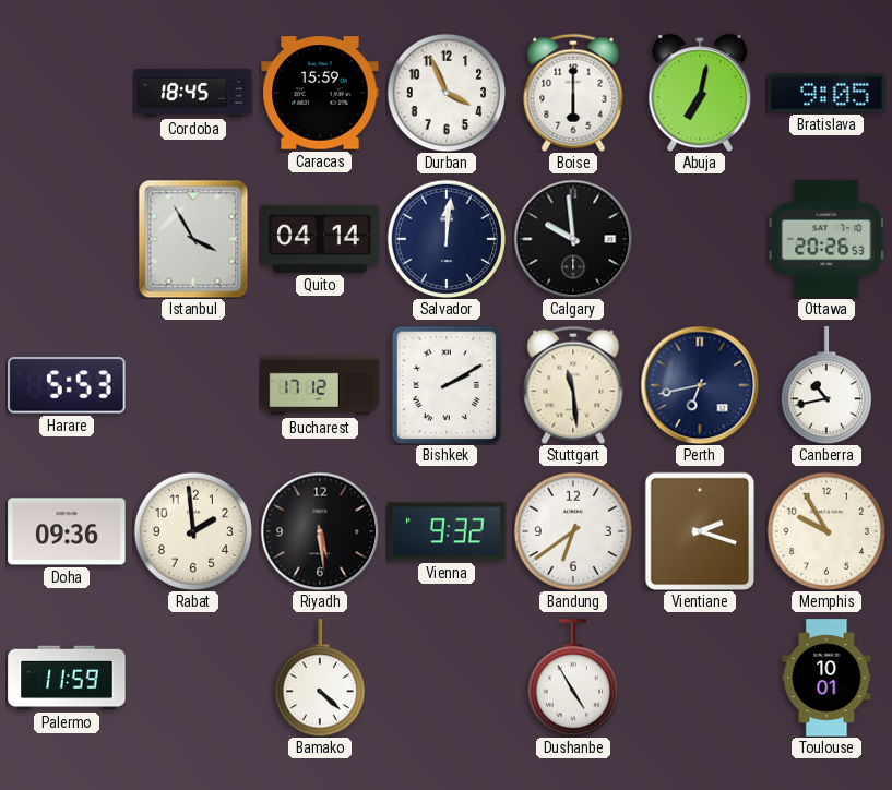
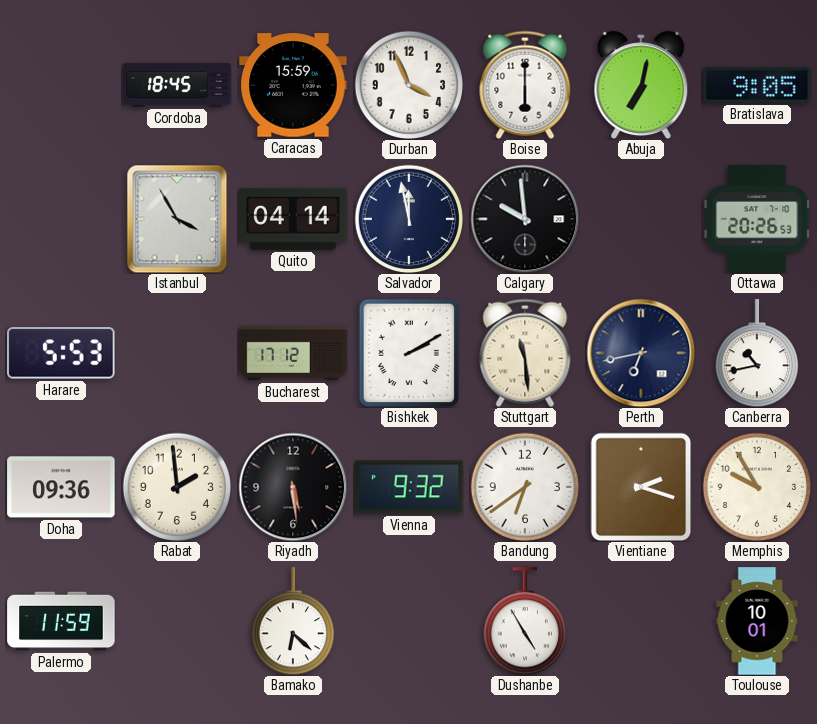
Salvador: 12:01 -> 11:58 (409, 219)
Bamako: 4:22 -> 6:22 (292, 621)
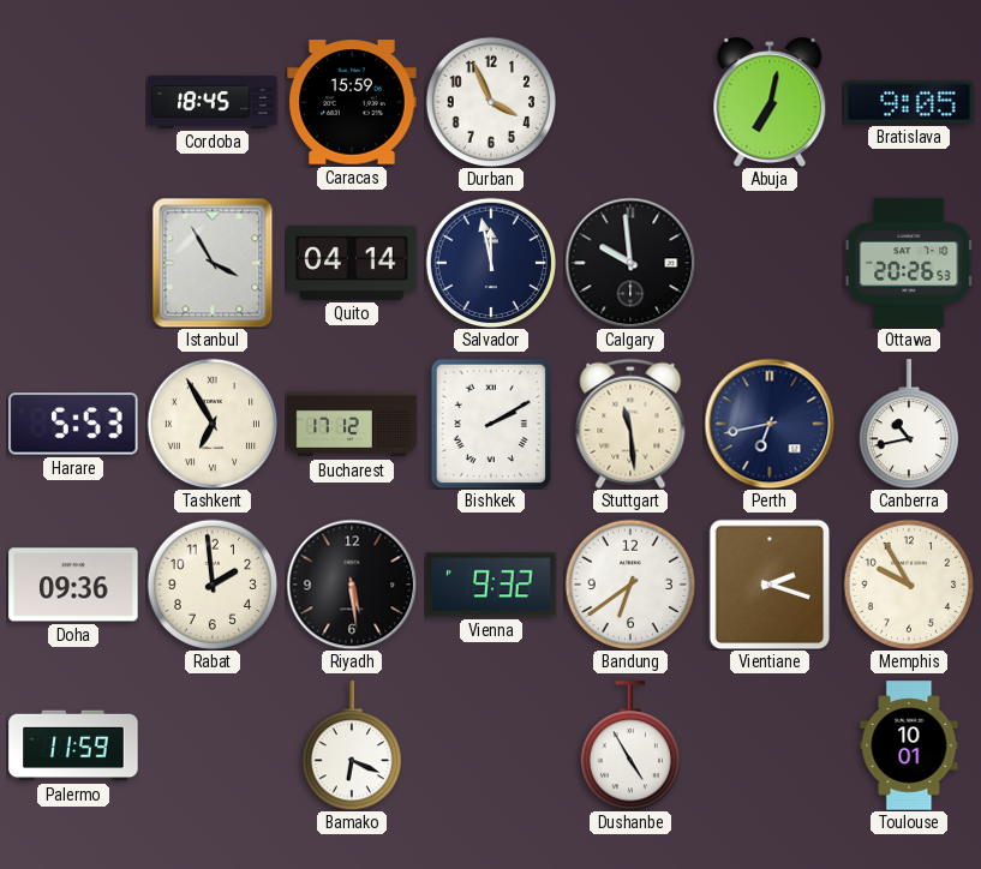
Boise: 6:00 -> none (525, 85)
Tashkent: none -> 6:55 (213, 424)
Bamako: 6:22 -> 6:19 (351, 745)
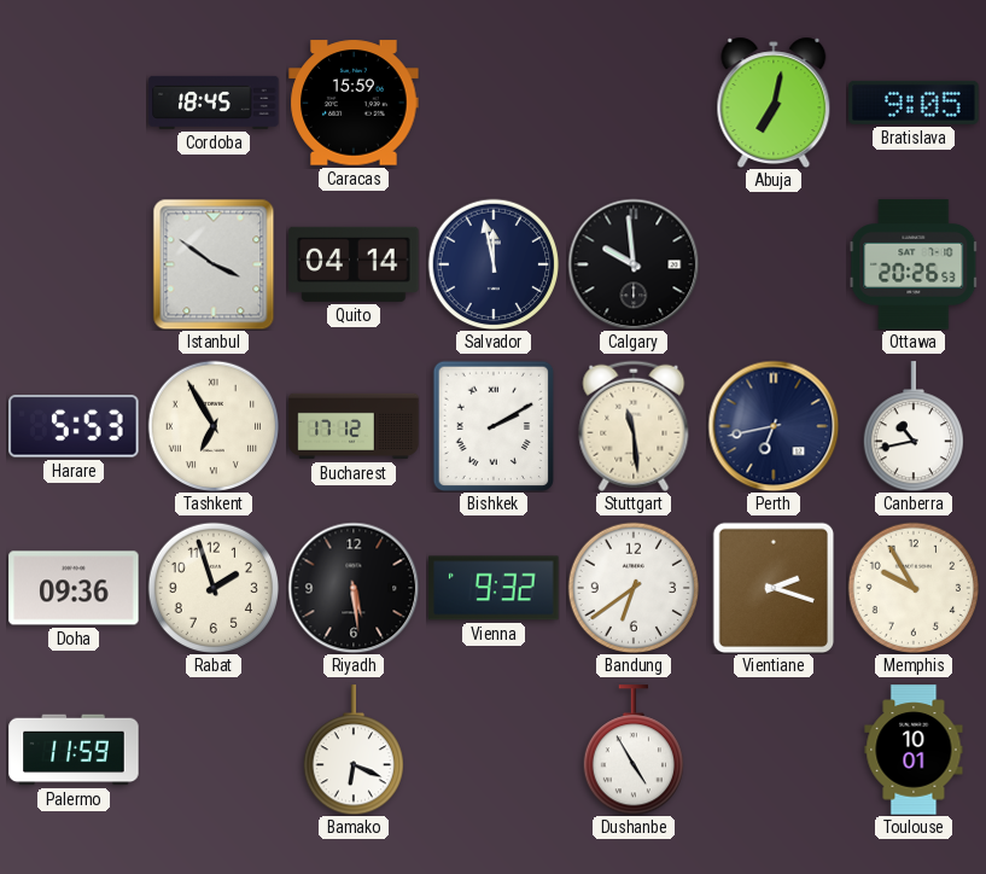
Durban: 3:56 -> none (491, 102)
Istanbul: 3:55 -> 3:51 (214, 264)
Rabat: 1:59 -> 1:57 (214, 588)
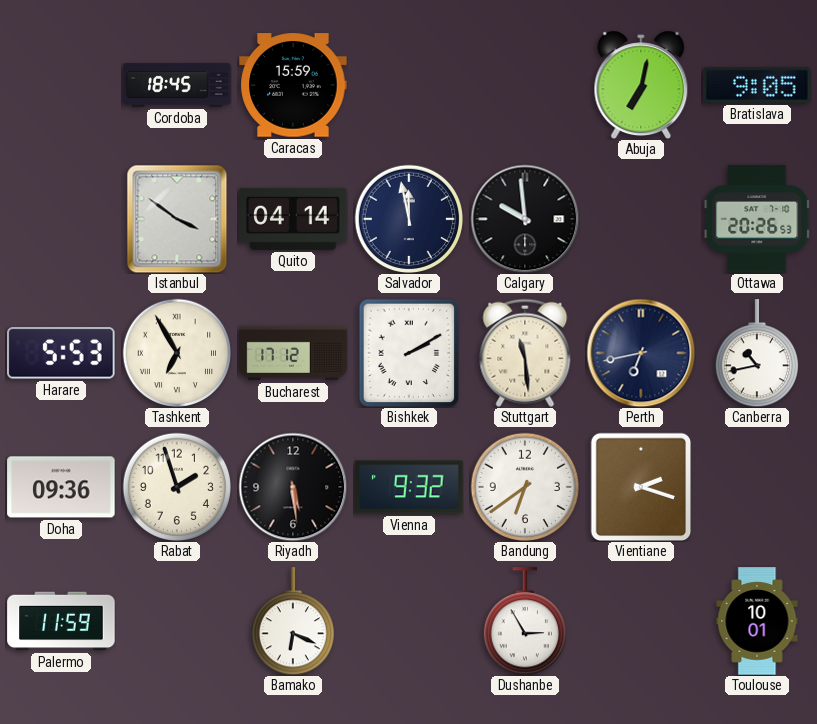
Memphis: 9:55 -> none (914, 588)
Dushanbe: 4:55 -> 2:55 (524, 621)
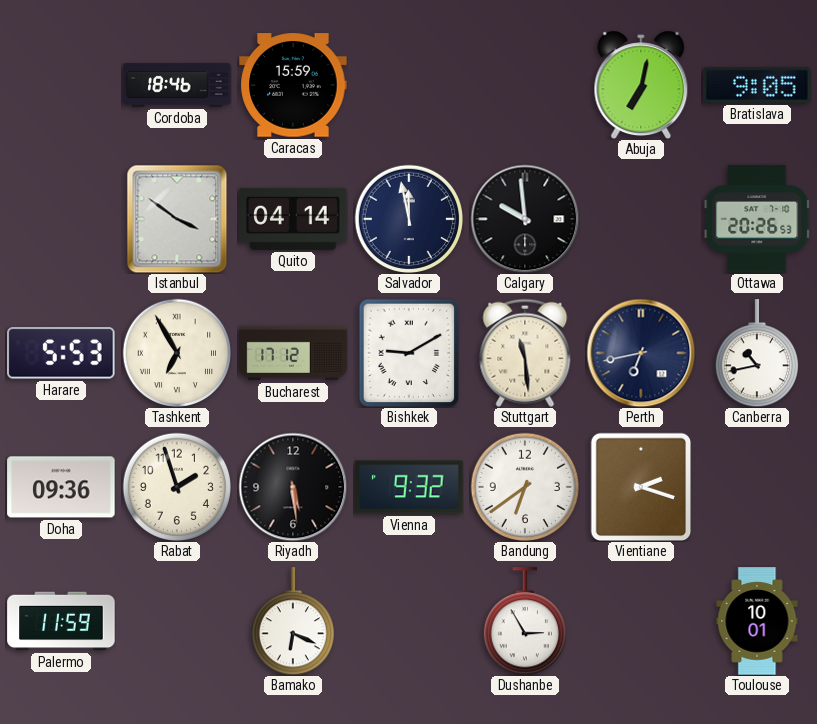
Cordoba: 18:45 -> 18:46 (177, 85)
Bishkek: 2:10 -> 9:10 (409, 353)
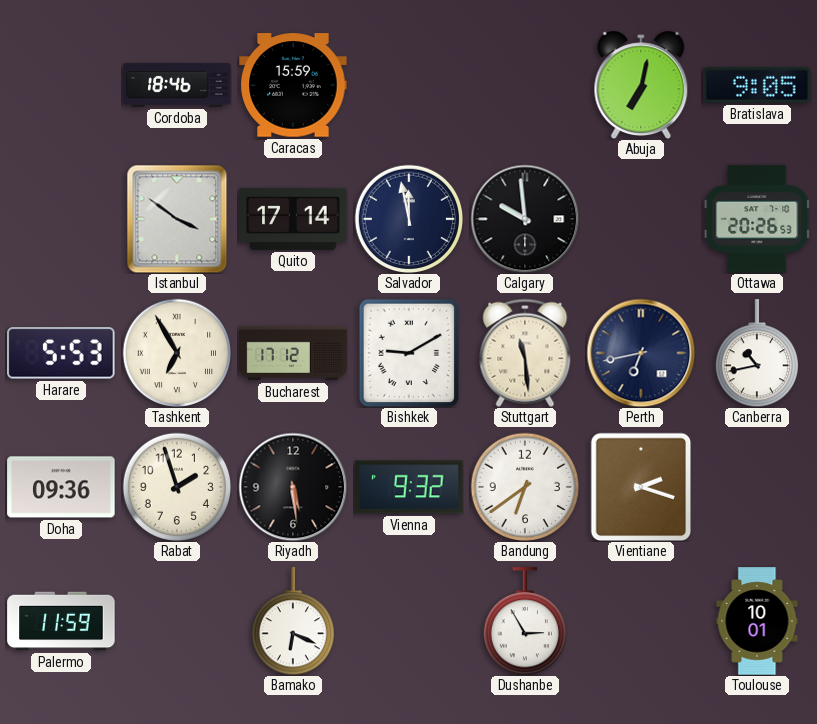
Quito: 04:14 -> 17:14 (293, 219)
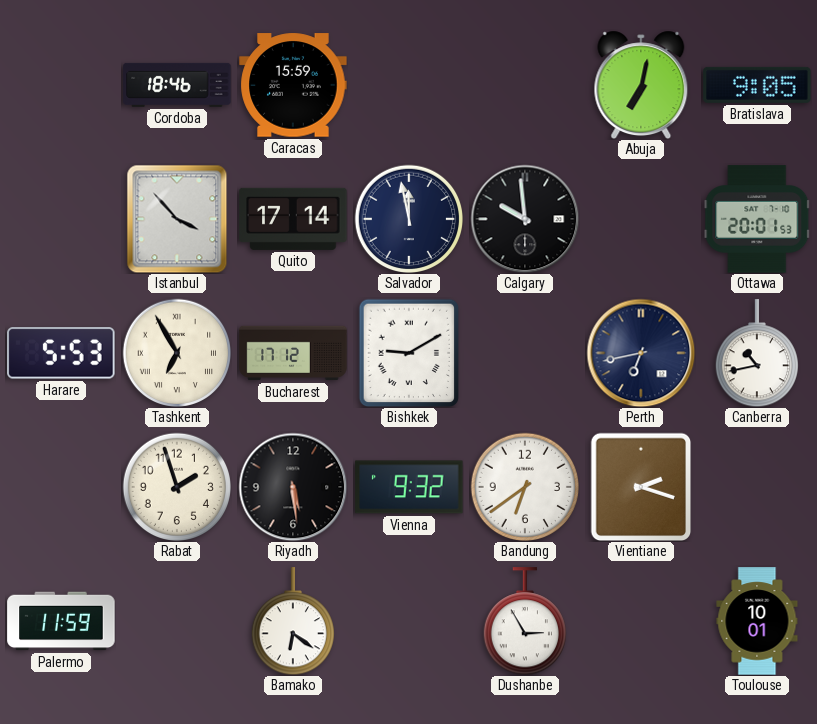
Istanbul: 3:51 -> 3:53 (177, 219)
Ottawa: 20:26 -> 20:01 (757, 219)
Stuttgart: 11:29 -> none (525, 353)
Doha: 09:36 -> none (61, 487)
Bamako: 6:19 -> 6:21 (292, 621)
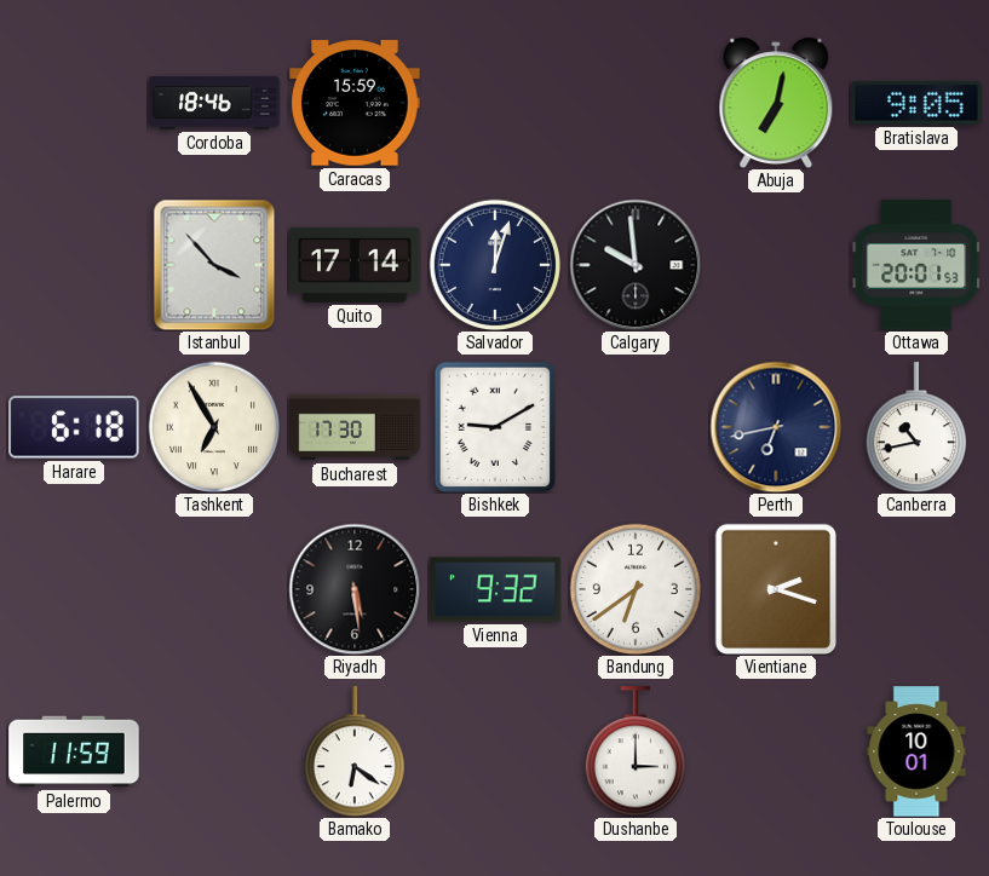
Salvador: 11:58 -> 12:03 (495, 265)
Harare: 5:53 -> 6:18 (74, 427)
Bucharest: 17:12 -> 17:30 (355, 427)
Rabat: 1:57 -> none (177, 487)
Dushanbe: 2:55 -> 3:00 (634, 751)
